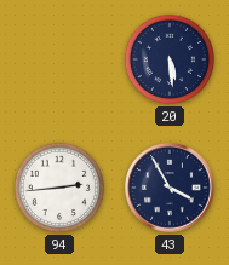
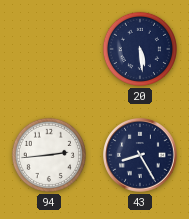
43: 3:55 -> 8:25 (140, 155)
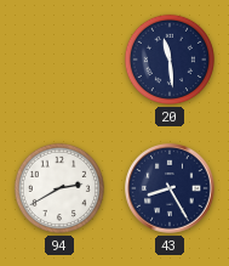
20: 5:29 -> 11:29 (170, 60)
94: 2:44 -> 2:40 (59, 188)
